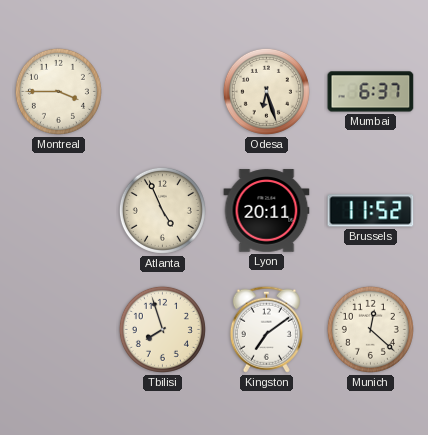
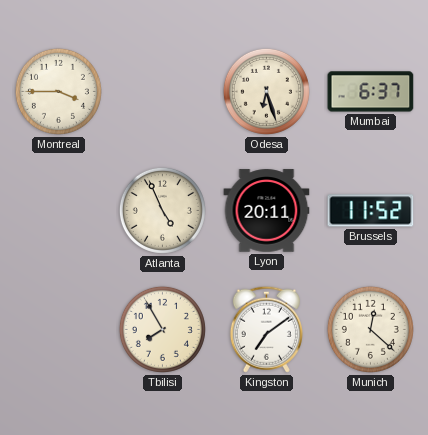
Tbilisi: 7:57 -> 7:55 (162, 329)
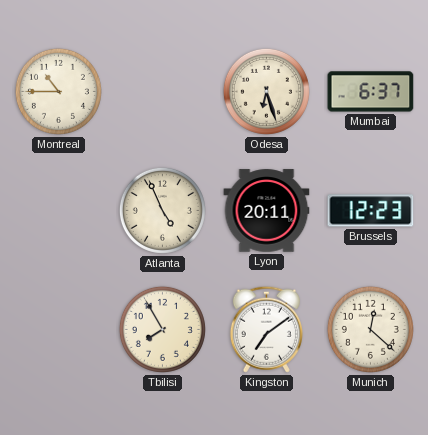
Montreal: 3:45 -> 10:45 (58, 91)
Brussels: 11:52 -> 12:23 (371, 211)
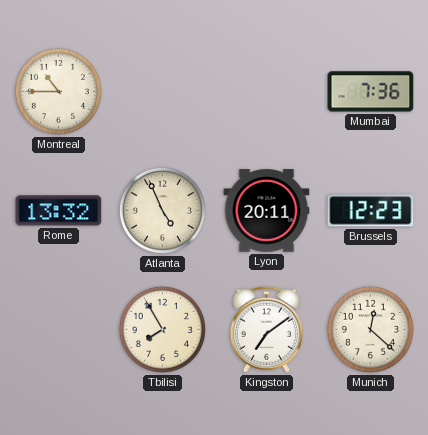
Odesa: 6:27 -> none (266, 91)
Mumbai: 6:37 -> 7:36 (371, 92)
Rome: none -> 13:32 (59, 211)
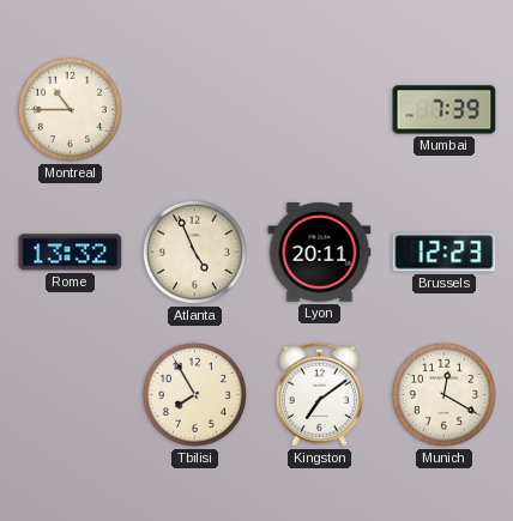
Mumbai: 7:36 -> 7:39 (445, 110)
Munich: 12:22 -> 12:20 (443, 394)
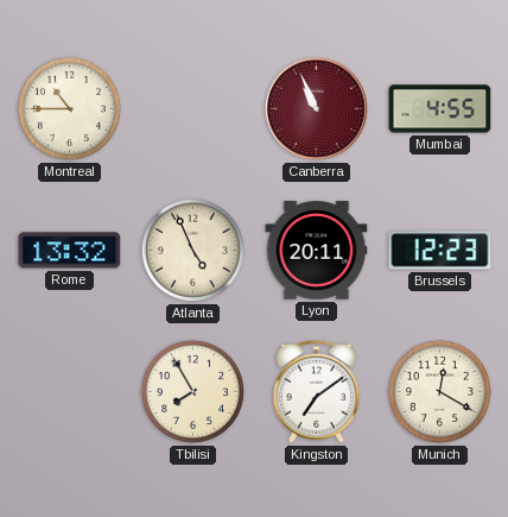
Canberra: none -> 10:56 (316, 108)
Mumbai: 7:39 -> 4:55 (440, 109)
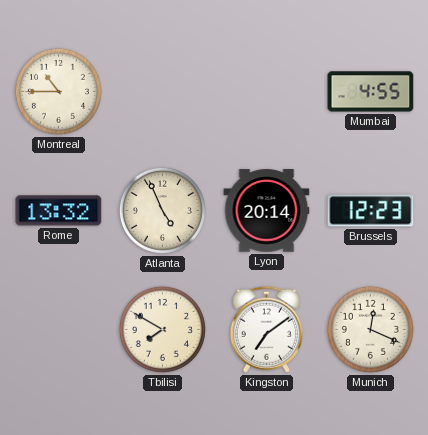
Canberra: 10:56 -> none (316, 108)
Lyon: 20:11 -> 20:14 (267, 211)
Tbilisi: 7:55 -> 7:50 (162, 329)
Munich: 12:20 -> 12:19 (370, 329)
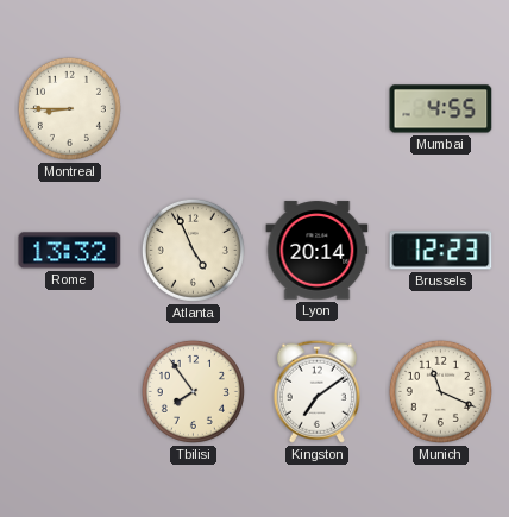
Montreal: 10:45 -> 8:45 (69, 108)
Tbilisi: 7:50 -> 7:54 (193, 391)
Munich: 12:19 -> 11:19 (440, 391)
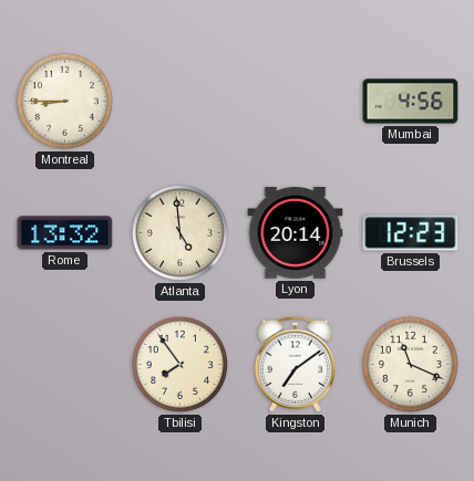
Mumbai: 4:55 -> 4:56 (411, 102)
Atlanta: 4:56 -> 4:59 (179, 232)
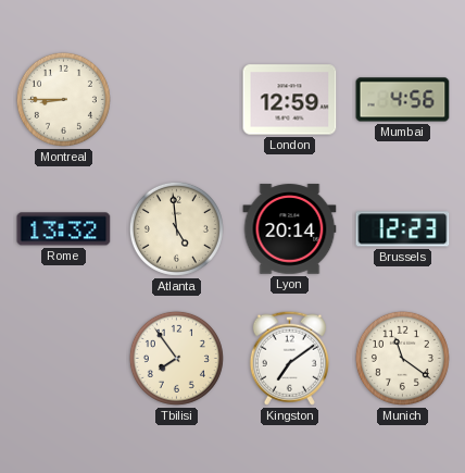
London: none -> 12:59 (290, 100)
Munich: 11:19 -> 11:21 (402, 358)
